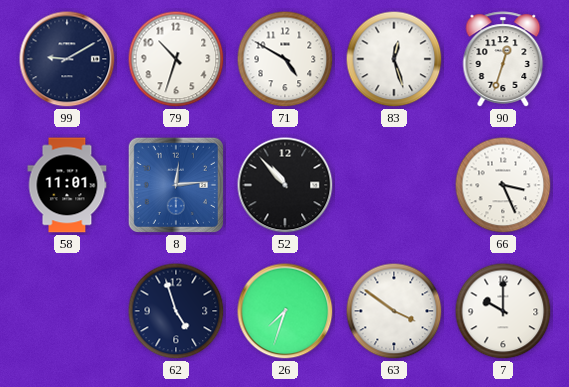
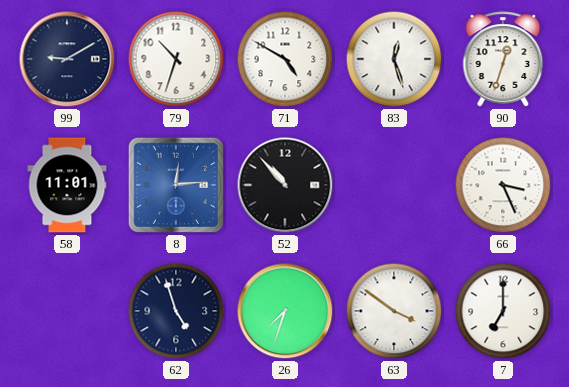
7: 10:00 -> 7:00 (503, 311)
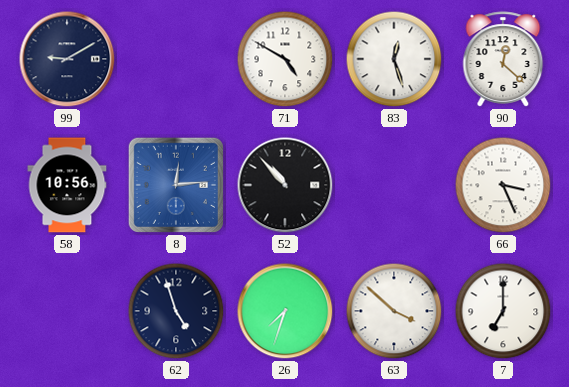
79: 10:33 -> none (176, 59)
90: 12:33 -> 12:22 (503, 59)
58: 11:01 -> 10:56 (67, 185)
63: 3:51 -> 3:52 (394, 311)
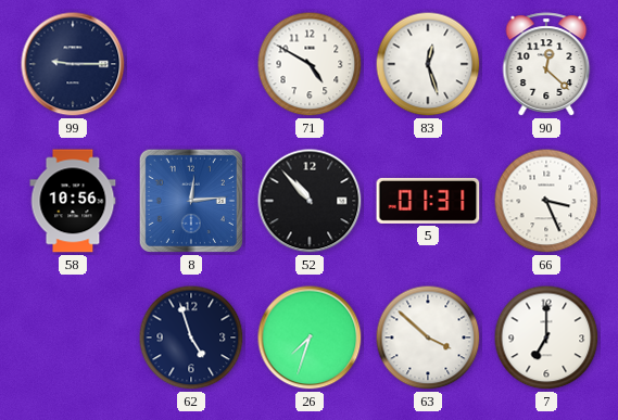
99: 9:10 -> 9:15 (73, 64)
5: none -> 01:31 (428, 201)
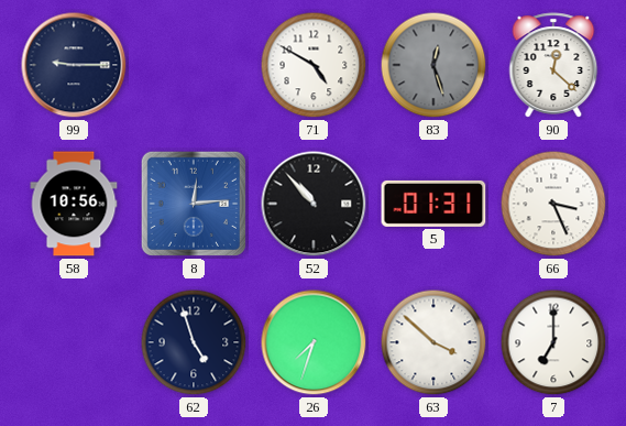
83 dial: white -> grey (433, 65)
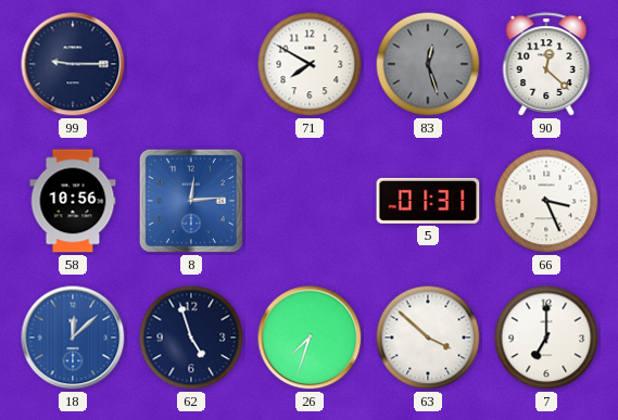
71: 4:50 -> 7:50 (310, 64)
52: 10:53 -> none (314, 204)
18: none -> 12:08 (73, 338)
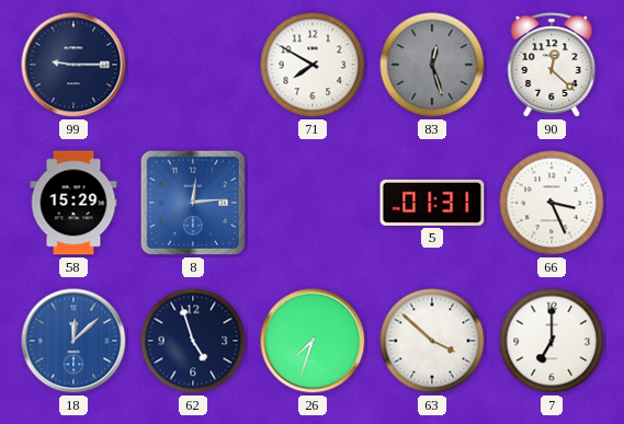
58: 10:56 -> 15:29 (73, 203)
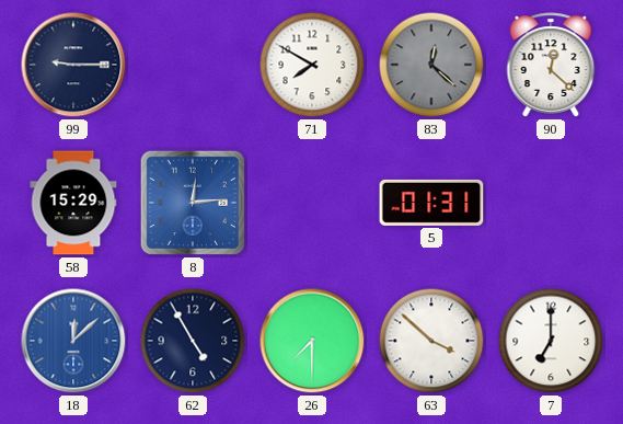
83: 12:27 -> 12:22 (431, 65)
66: 3:26 -> none (552, 203)
62: 4:57 -> 4:55 (193, 341)
26: 7:33 -> 7:30 (312, 341)
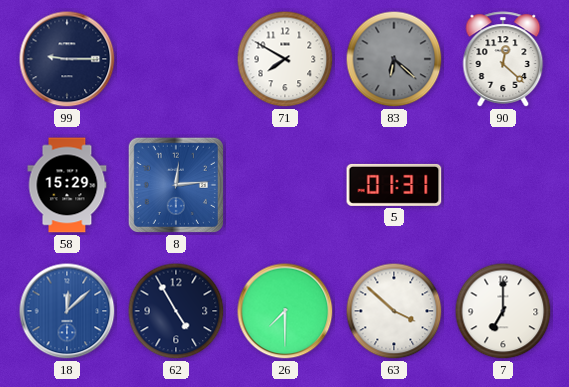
83: 12:22 -> 6:22 (394, 59)
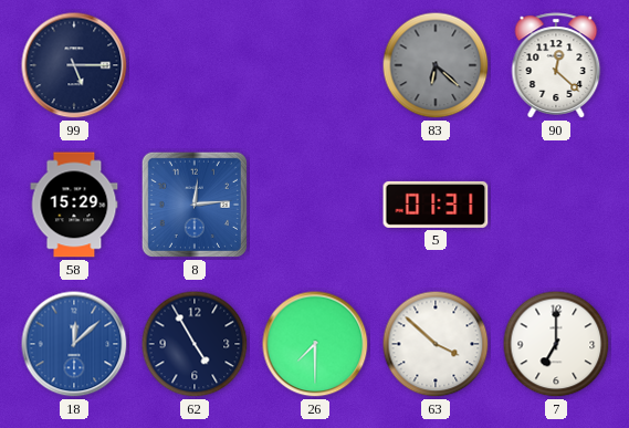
99: 9:15 -> 5:15 (74, 65)
71: 7:50 -> none (285, 59)
